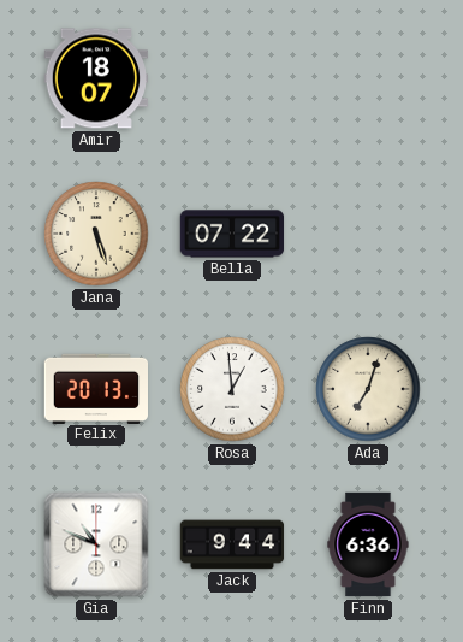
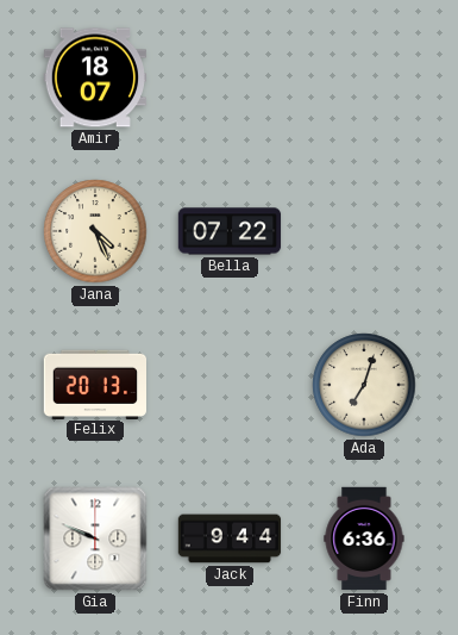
Jana: 5:27 -> 4:26 (95, 231)
Rosa: 12:59 -> none (232, 389)
Gia: 10:49 -> 9:49 (95, 538)
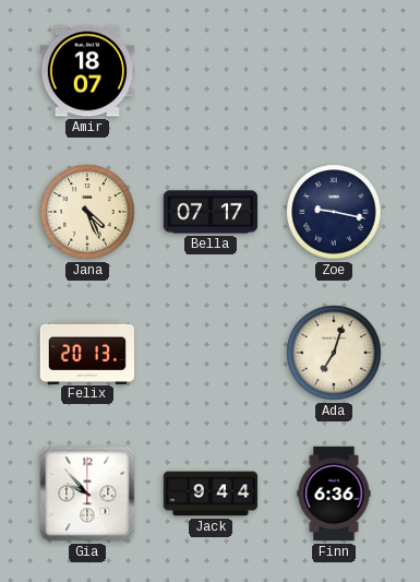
Bella: 07:22 -> 07:17 (211, 212)
Zoe: none -> 9:17 (334, 212)
Gia: 9:49 -> 9:53 (87, 494)
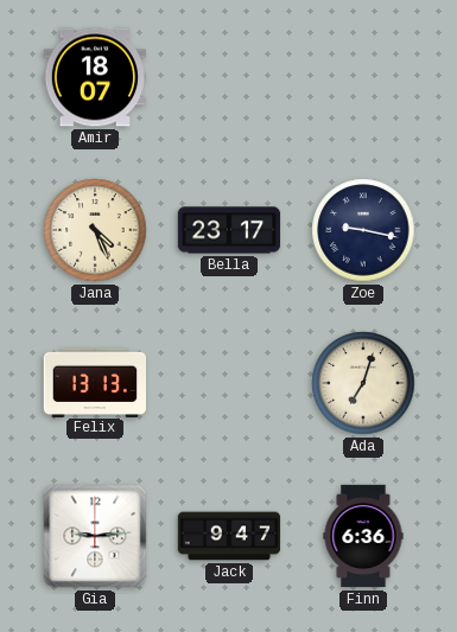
Bella: 07:17 -> 23:17 (229, 230)
Felix: 20:13 -> 13:13 (94, 382)
Gia: 9:53 -> 9:14 (95, 536)
Jack: 9:44 -> 9:47 (229, 536)
